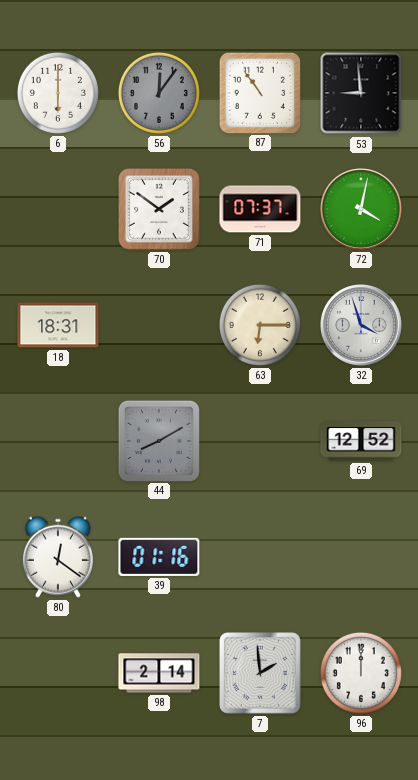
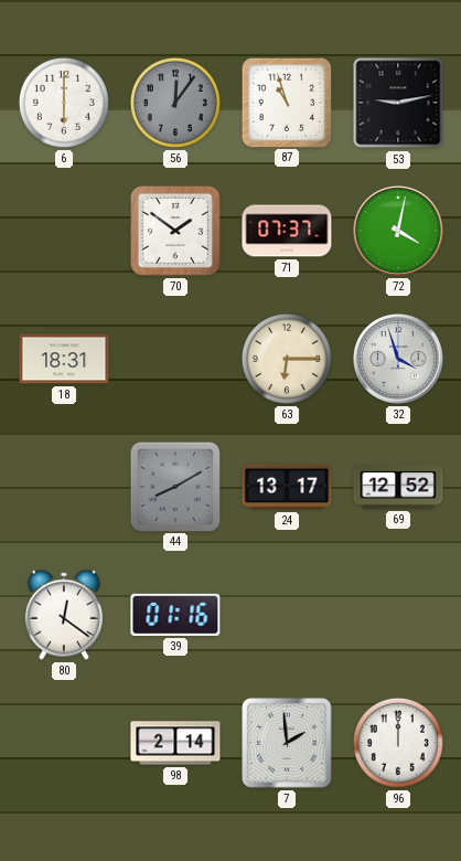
87: 10:54 -> 10:57 (286, 102)
53: 8:59 -> 9:13 (398, 103)
24: none -> 13:17 (287, 487)
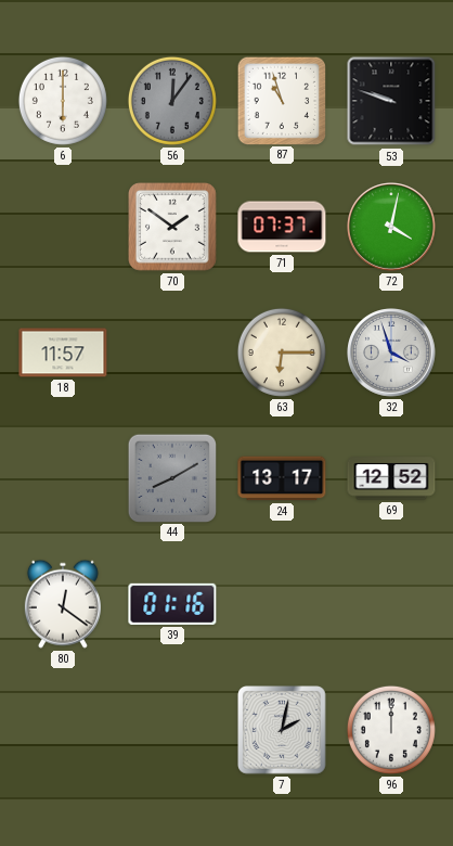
53: 9:13 -> 9:48 (391, 101)
18: 18:31 -> 11:57 (63, 352)
98: 2:14 -> none (175, 743)
7: 1:59 -> 2:02 (282, 730)
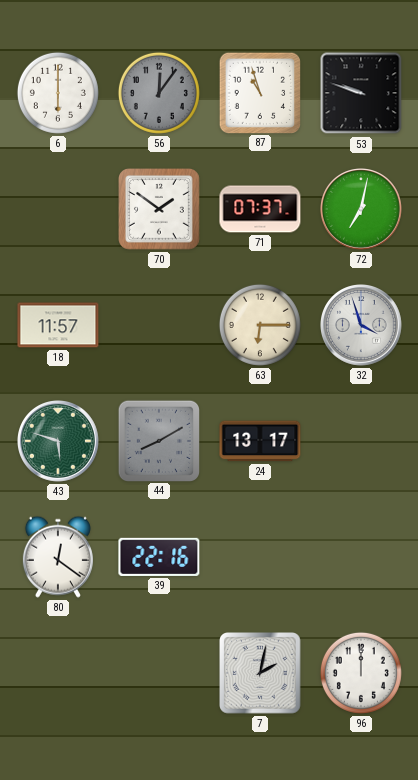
72: 4:02 -> 7:02 (362, 210)
43: none -> 5:48 (59, 442)
69: 12:52 -> none (391, 478)
39: 01:16 -> 22:16 (159, 557)
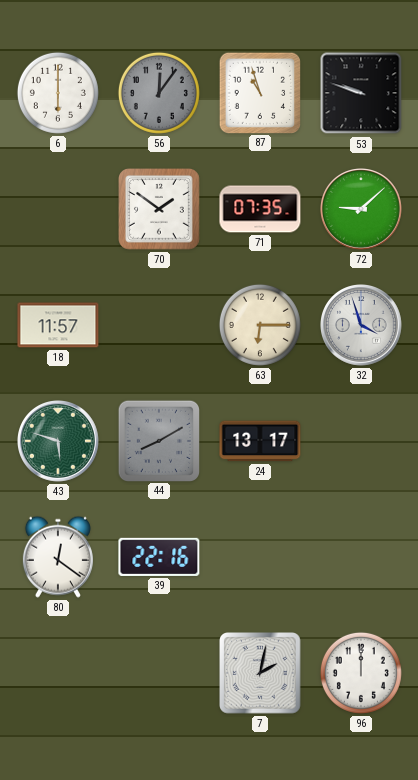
71: 07:37 -> 07:35 (260, 209)
72: 7:02 -> 9:08 (362, 210)
